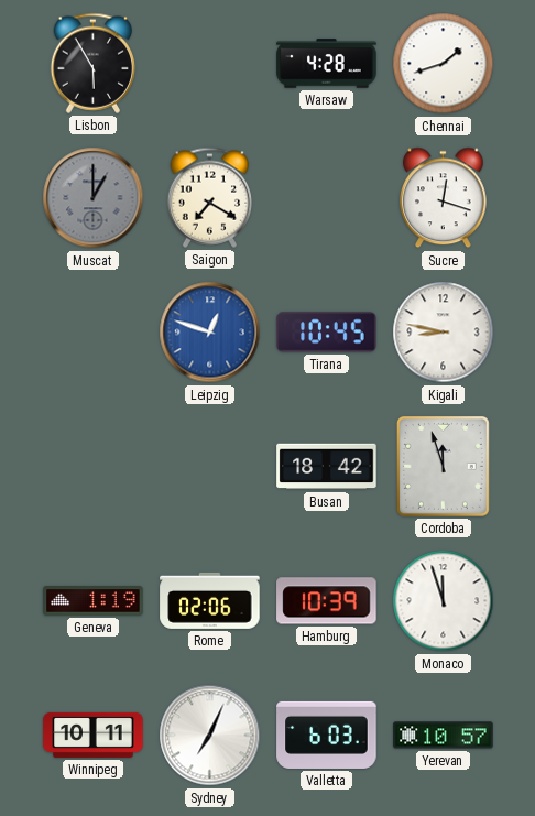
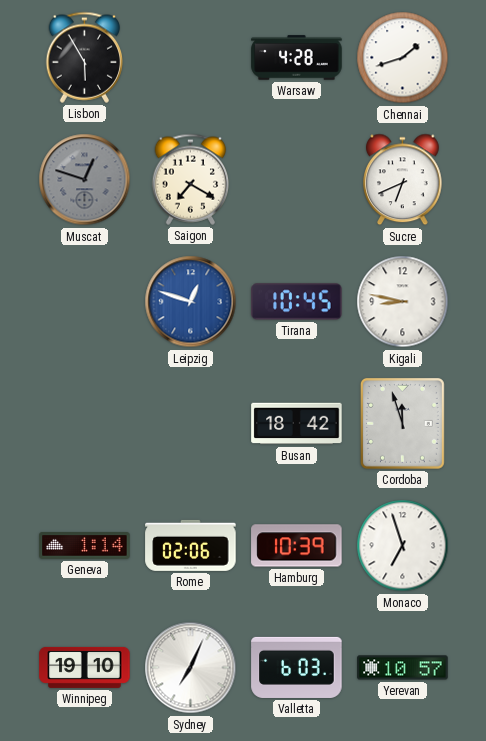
Muscat: 1:00 -> 12:48 (85, 180)
Sucre: 12:18 -> 6:41 (403, 180)
Geneva: 1:19 -> 1:14 (85, 546)
Monaco: 11:57 -> 6:57 (403, 546)
Winnipeg: 10:11 -> 19:10 (85, 667)
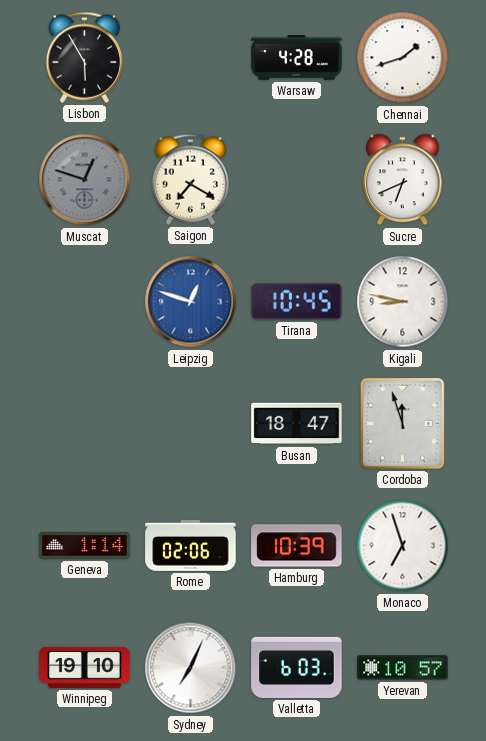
Busan: 18:42 -> 18:47 (297, 424)
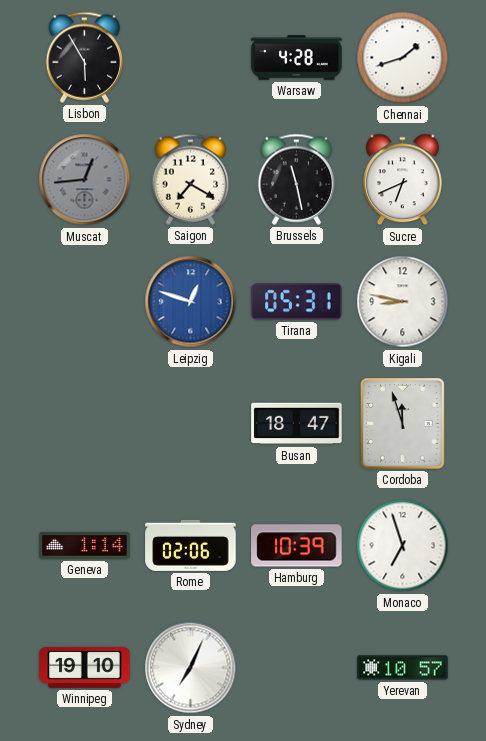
Muscat: 12:48 -> 12:44 (85, 180)
Brussels: none -> 11:28 (297, 179)
Tirana: 10:45 -> 05:31 (297, 302)
Valletta: 6:03 -> none (297, 667)
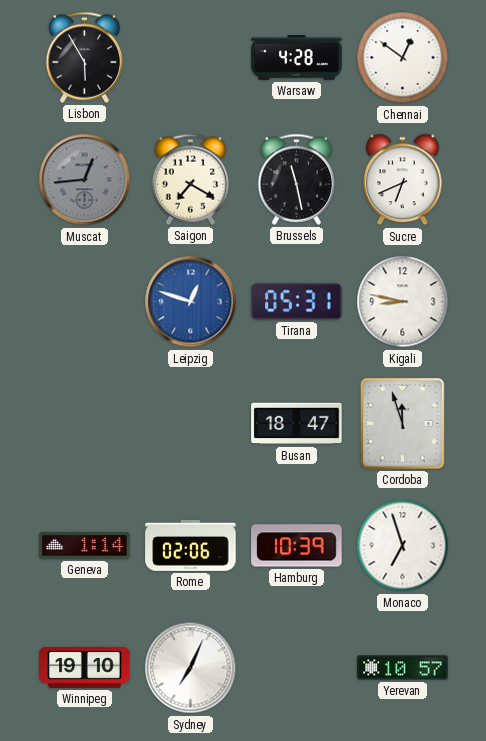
Chennai: 1:42 -> 12:51 (403, 58)
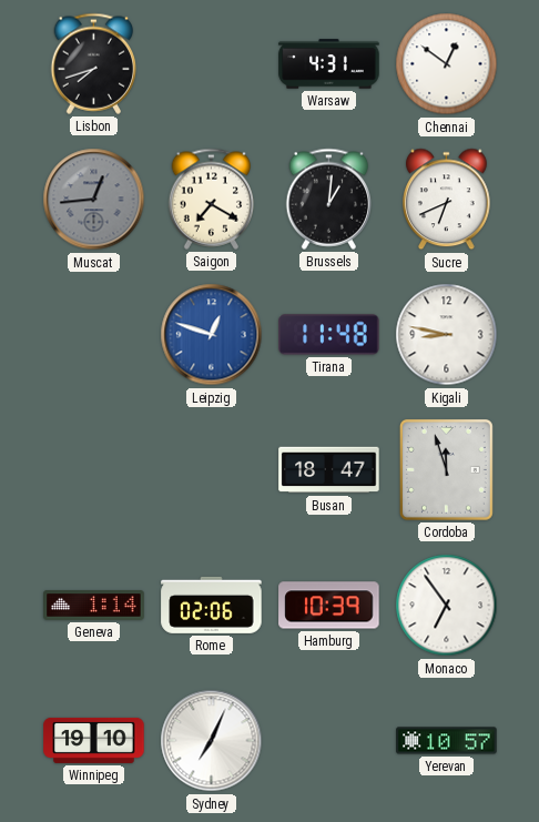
Lisbon: 5:55 -> 7:42 (94, 63)
Warsaw: 4:28 -> 4:31 (329, 64)
Brussels: 11:28 -> 1:01 (329, 199)
Tirana: 05:31 -> 11:48 (329, 335)
Monaco: 6:57 -> 6:54 (447, 606)
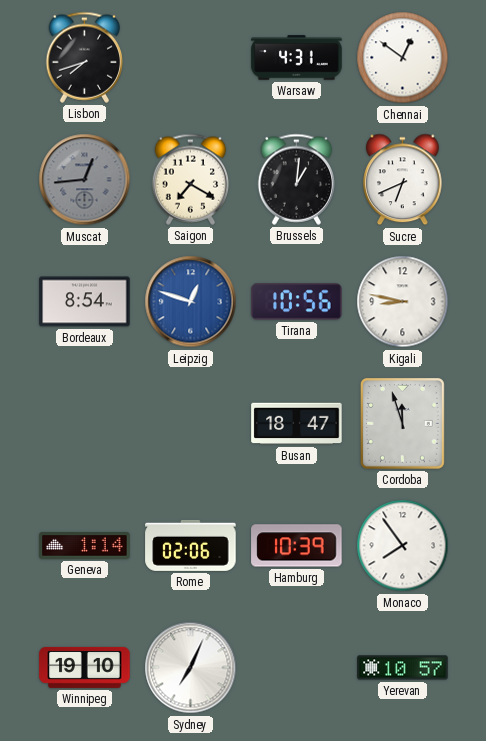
Bordeaux: none -> 8:54 (85, 302)
Tirana: 11:48 -> 10:56 (297, 302)
Monaco: 6:54 -> 7:54 (403, 546)
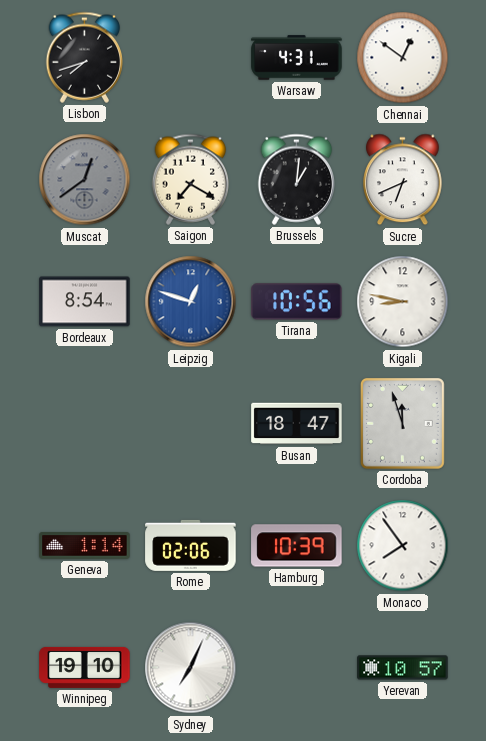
Muscat: 12:44 -> 12:39 (85, 180)
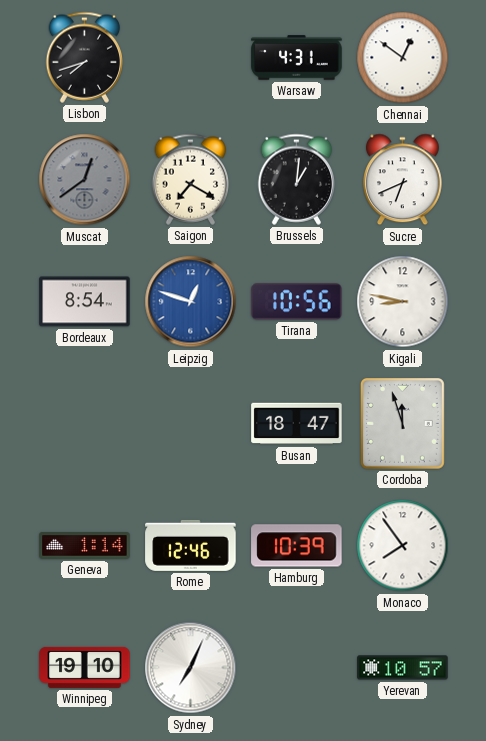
Rome: 02:06 -> 12:46 (191, 545)
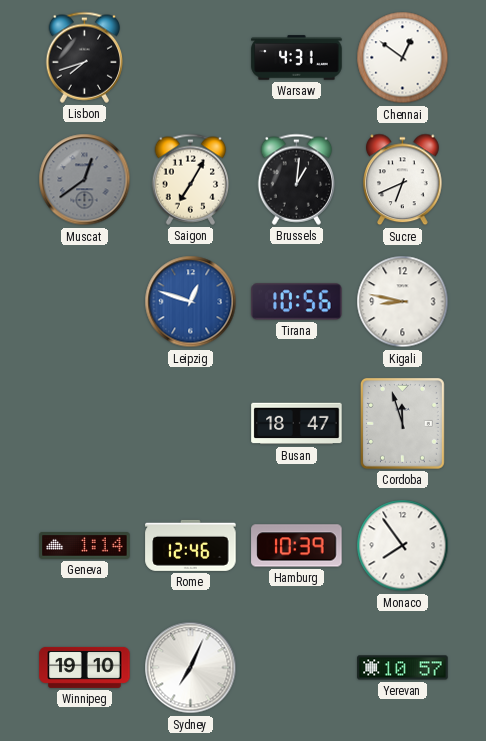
Saigon: 7:20 -> 7:05 (191, 179)
Bordeaux: 8:54 -> none (85, 302)
